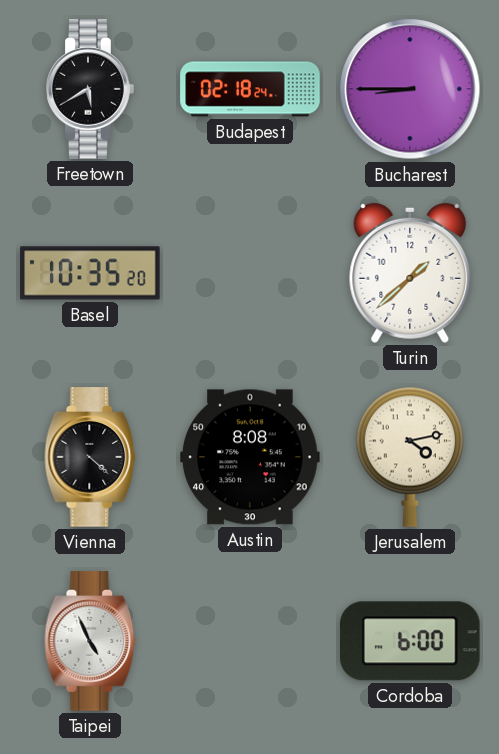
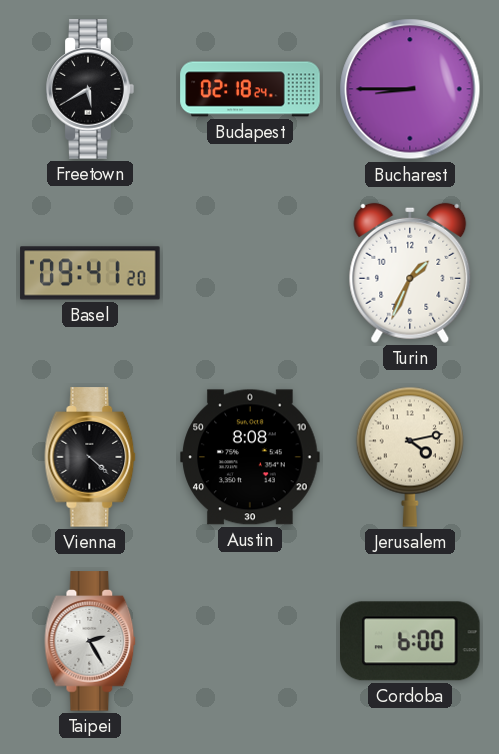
Basel: 10:35 -> 09:41 (90, 273)
Turin: 1:38 -> 1:34 (410, 273)
Taipei: 4:56 -> 2:25 (90, 641)
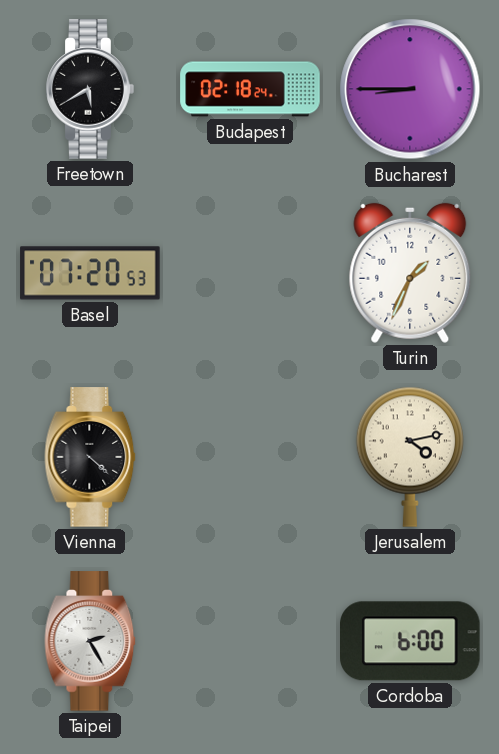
Basel: 09:41 -> 07:20 (90, 273)
Austin: 8:08 -> none (250, 457)
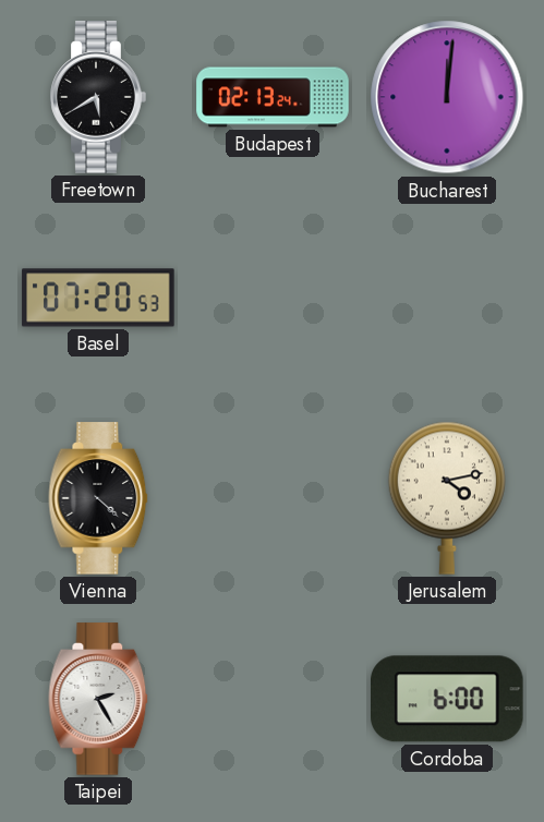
Budapest: 02:18 -> 02:13 (273, 97)
Bucharest: 8:45 -> 12:01 (447, 97)
Turin: 1:34 -> none (410, 273)
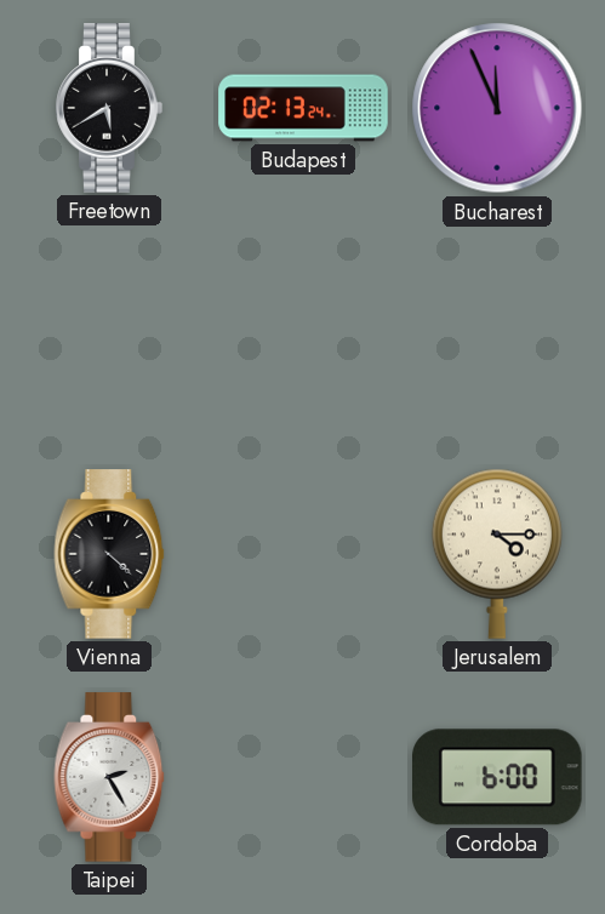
Bucharest: 12:01 -> 11:56 (497, 108)
Basel: 07:20 -> none (98, 298)
Jerusalem: 4:13 -> 4:15 (497, 554)
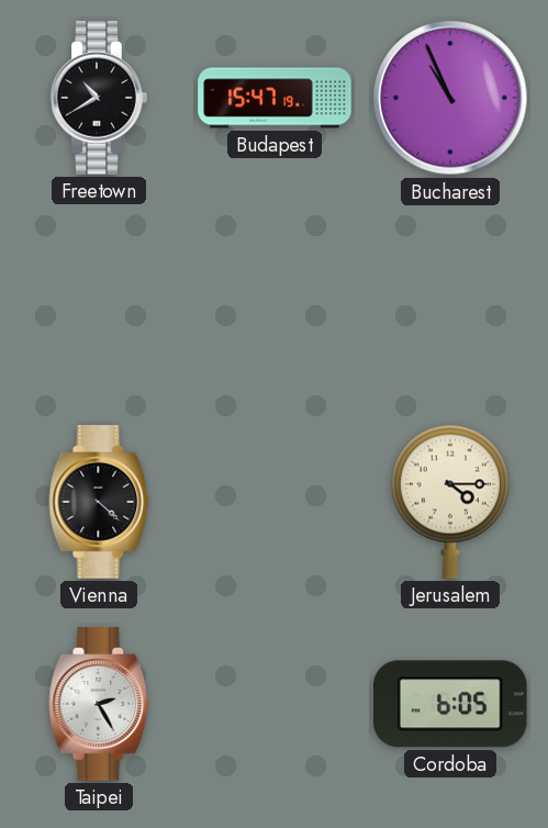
Freetown: 5:40 -> 10:40 (99, 98)
Budapest: 02:13 -> 15:47 (275, 98)
Bucharest: 11:56 -> 10:56 (450, 98)
Cordoba: 6:00 -> 6:05 (451, 704)
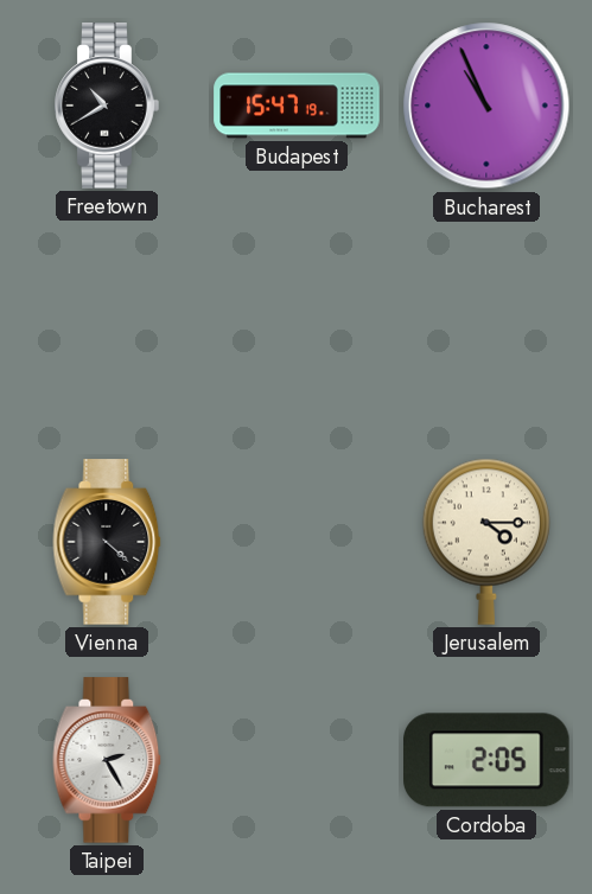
Cordoba: 6:05 -> 2:05 (488, 760)
